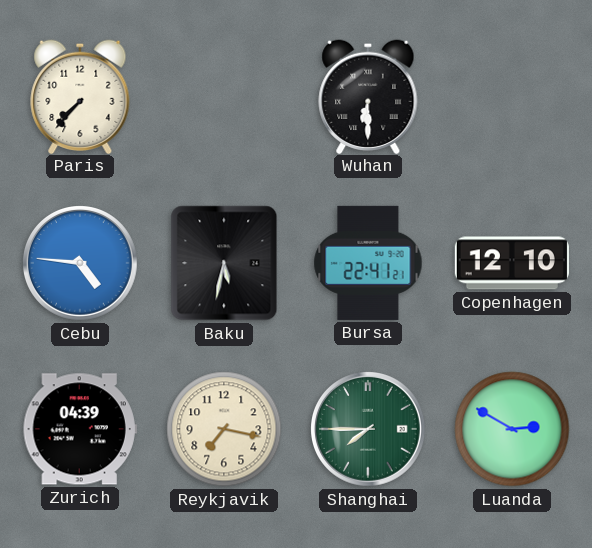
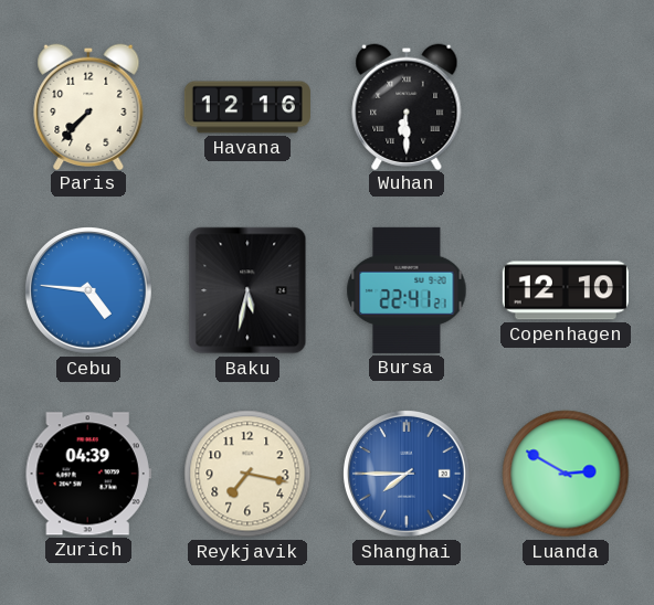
Havana: none -> 12:16 (247, 107)
Shanghai dial: green -> blue (408, 475)
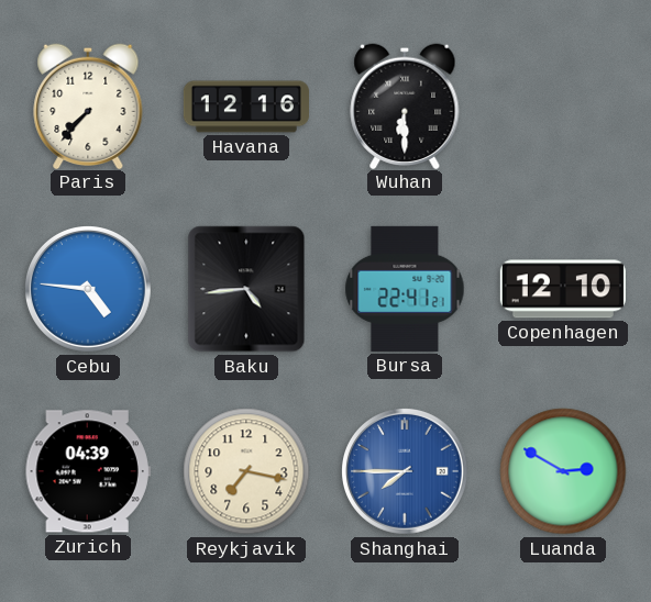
Baku: 5:32 -> 4:44 (246, 289)
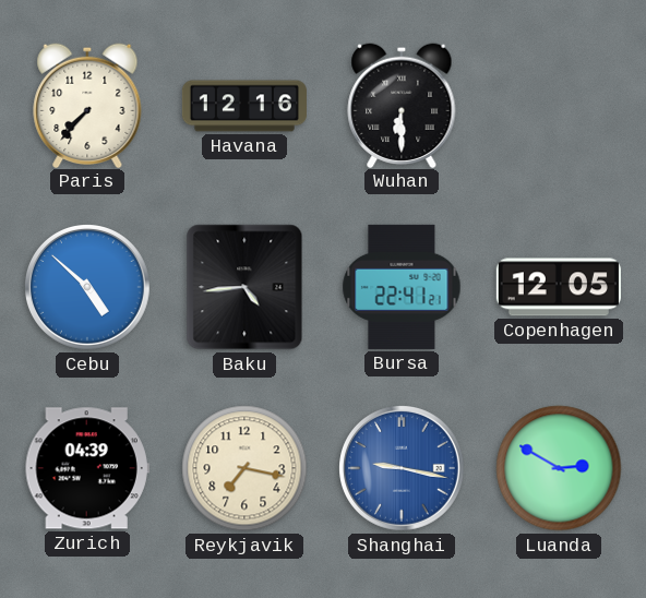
Cebu: 4:46 -> 4:52 (88, 288)
Copenhagen: 12:10 -> 12:05 (559, 287)
Shanghai: 7:45 -> 9:17 (403, 469)
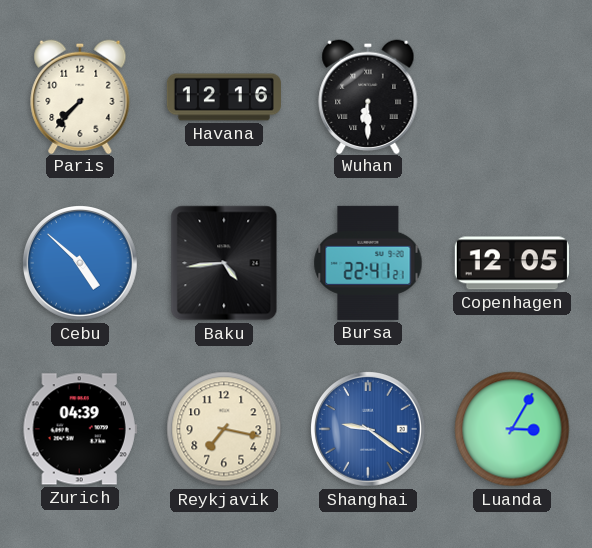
Shanghai: 9:17 -> 9:21 (369, 430)
Luanda: 2:50 -> 3:05 (512, 429)
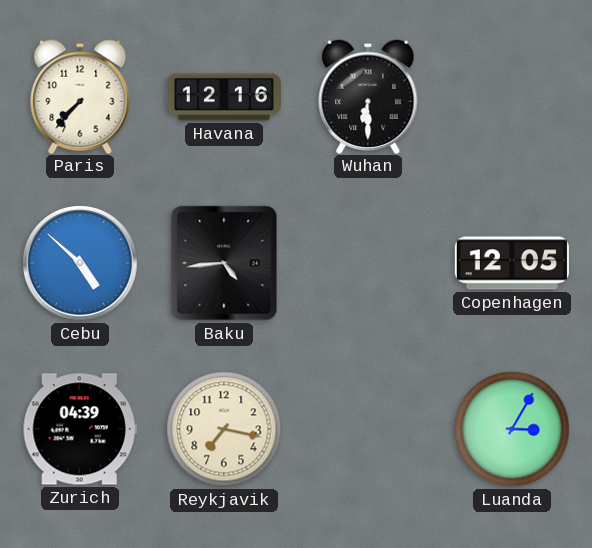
Bursa: 22:41 -> none (368, 263)
Shanghai: 9:21 -> none (369, 430)
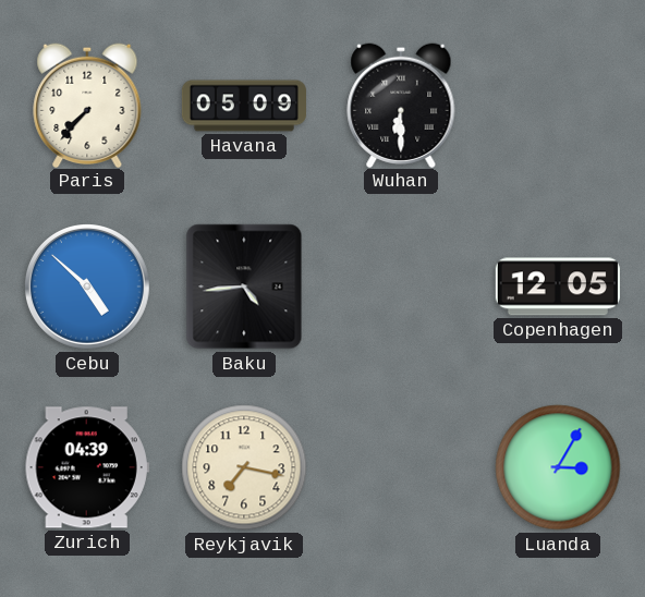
Havana: 12:16 -> 05:09 (244, 106)
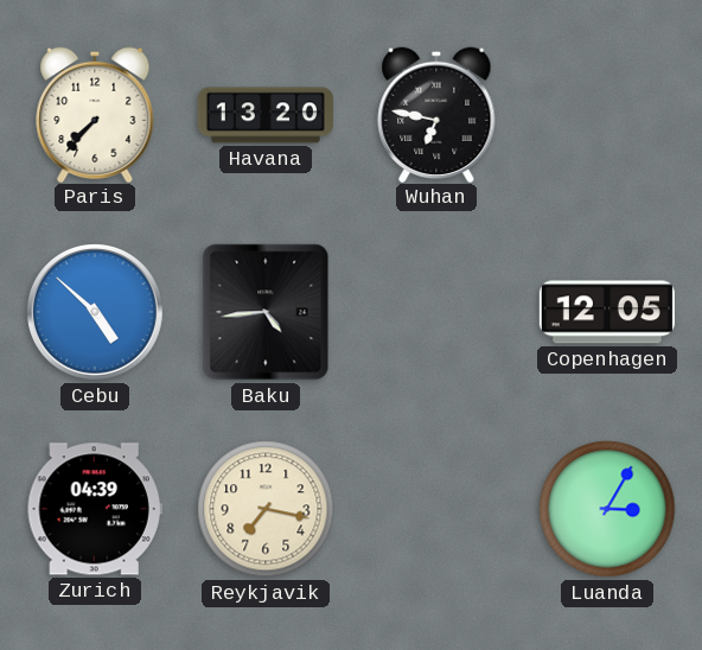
Havana: 05:09 -> 13:20 (266, 115)
Wuhan: 6:30 -> 6:47 (436, 114)
